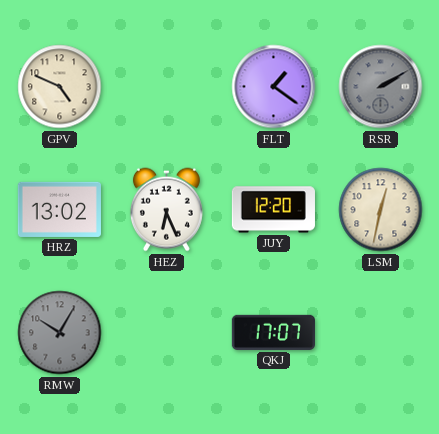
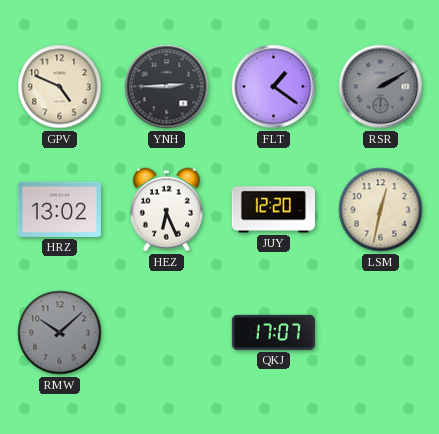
YNH: none -> 2:45 (167, 87)
RMW: 10:05 -> 10:08 (60, 333)
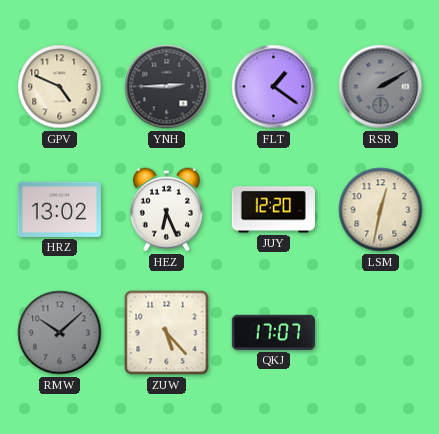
ZUW: none -> 5:23 (167, 333)
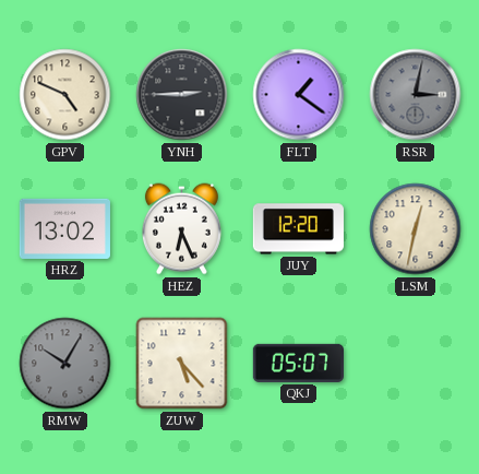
RSR: 2:10 -> 3:02 (416, 95)
RMW: 10:08 -> 10:05 (65, 364)
QKJ: 17:07 -> 05:07 (298, 363)
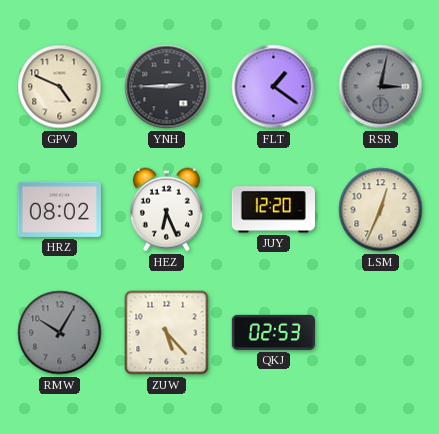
HRZ: 13:02 -> 08:02 (59, 209)
LSM: 12:32 -> 12:34 (381, 210)
QKJ: 05:07 -> 02:53 (273, 332)
